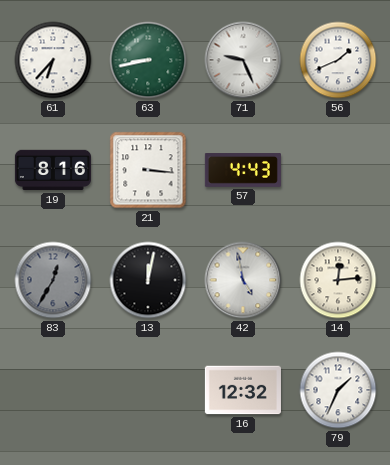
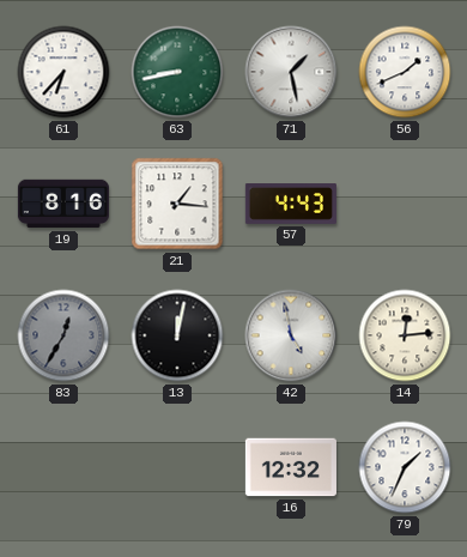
71: 9:26 -> 1:28 (291, 72)
21: 3:16 -> 1:16 (177, 204)
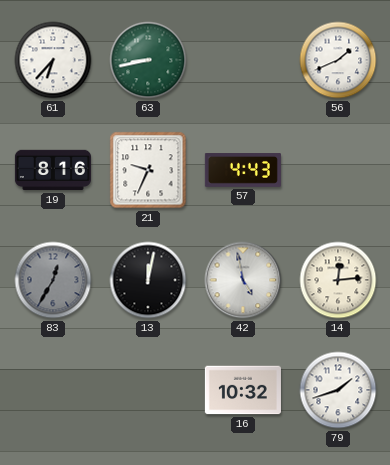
71: 1:28 -> none (291, 72)
21: 1:16 -> 9:34 (148, 170)
16: 12:32 -> 10:32 (243, 390)
79: 1:34 -> 1:42 (338, 390)
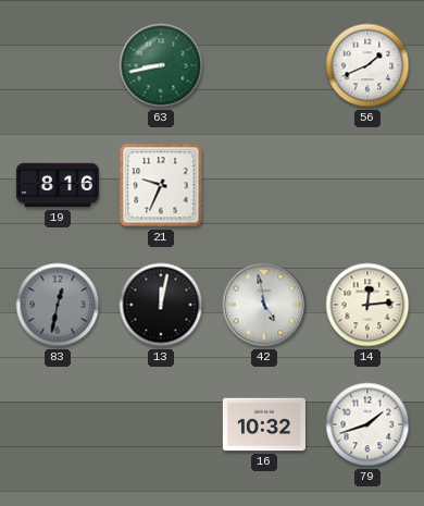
61: 6:37 -> none (53, 60)
57: 4:43 -> none (243, 171)
83: 12:35 -> 12:32 (58, 305)
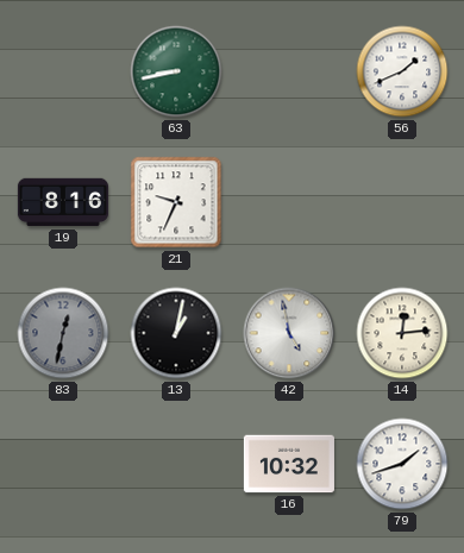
13: 12:02 -> 1:02 (176, 333)
